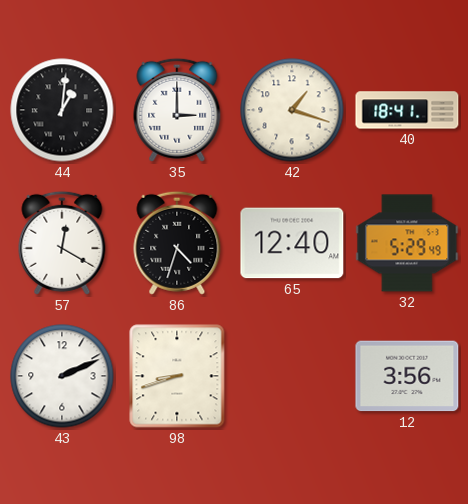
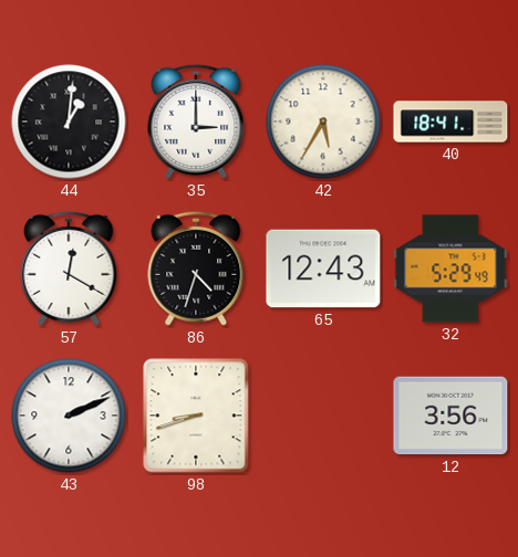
42: 1:18 -> 5:35 (323, 122)
65: 12:40 -> 12:43 (323, 269)
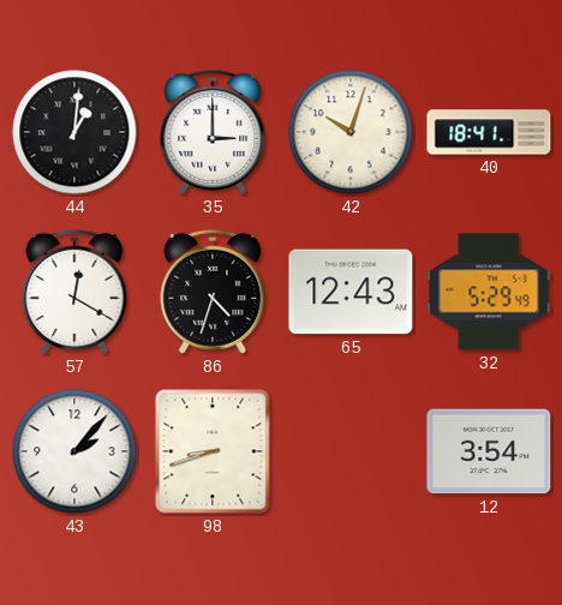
42: 5:35 -> 10:03 (351, 132)
43: 2:11 -> 2:07 (74, 451)
12: 3:56 -> 3:54 (489, 451)
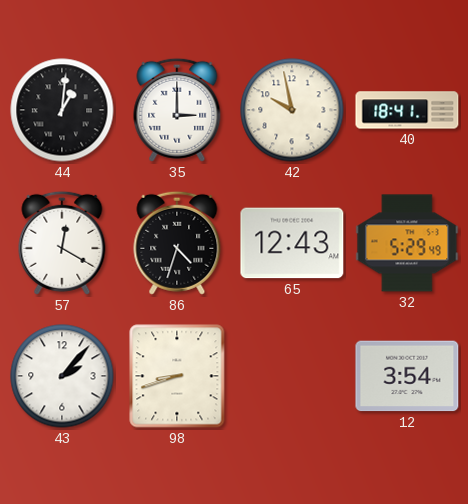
42: 10:03 -> 9:58 (292, 110)
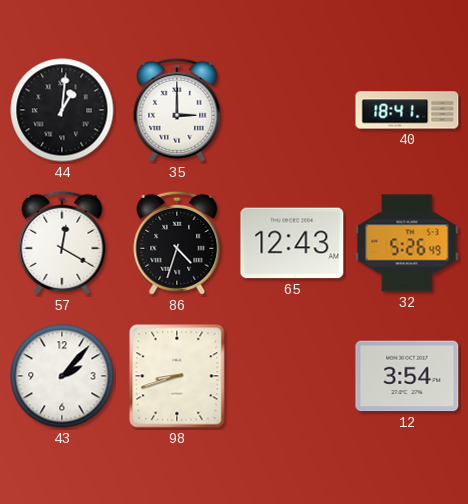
42: 9:58 -> none (292, 110)
32: 5:29 -> 5:26 (407, 243)
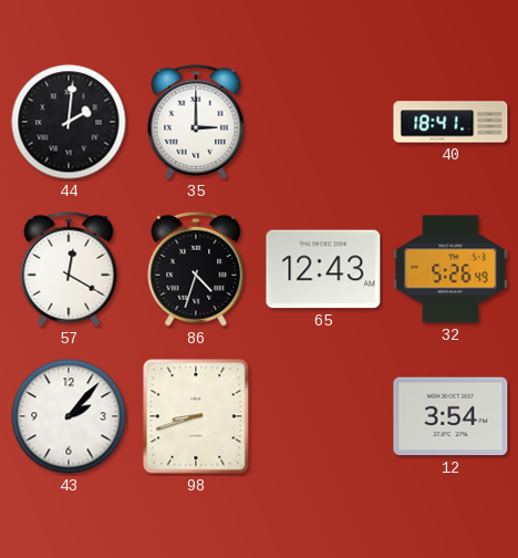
44: 1:01 -> 2:01 (69, 122)
